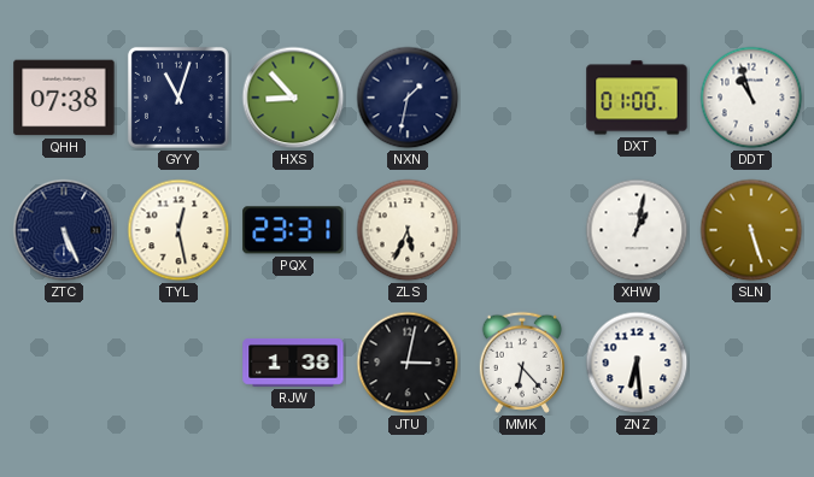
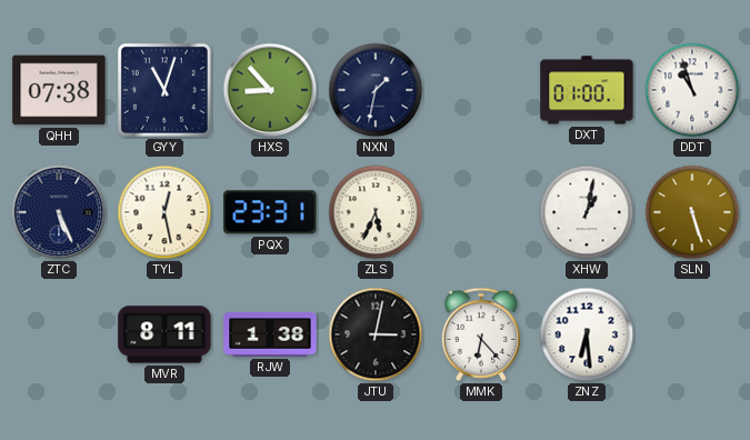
MVR: none -> 8:11 (164, 334)
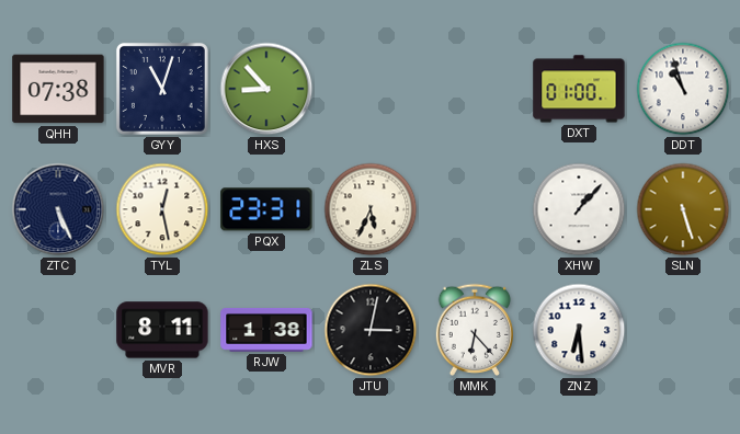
NXN: 1:32 -> none (376, 90)
XHW: 1:02 -> 1:07 (579, 209)
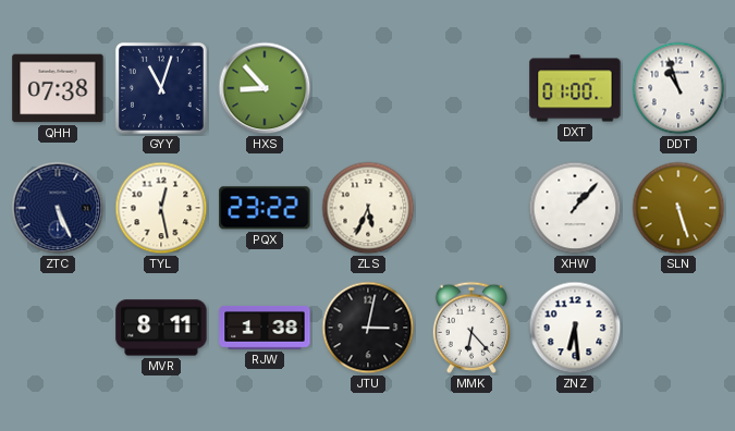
PQX: 23:31 -> 23:22 (265, 208)
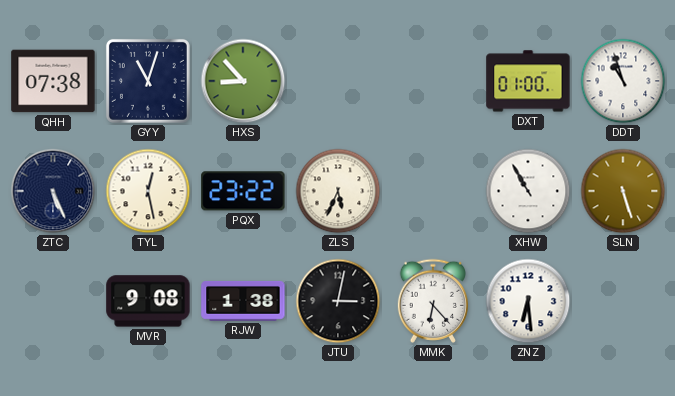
XHW: 1:07 -> 10:55 (528, 191)
MVR: 8:11 -> 9:08 (148, 301)
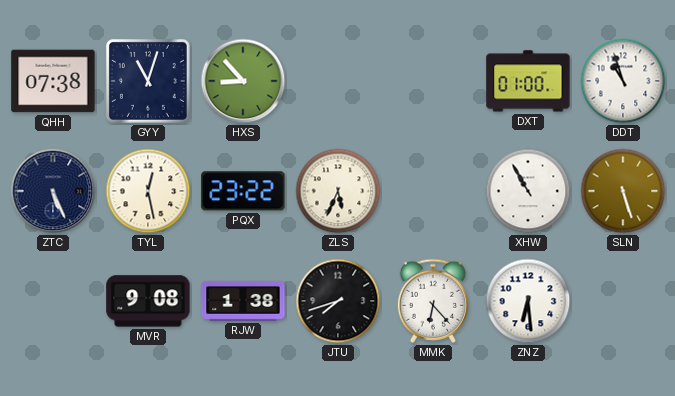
JTU: 3:02 -> 7:42 (338, 301)
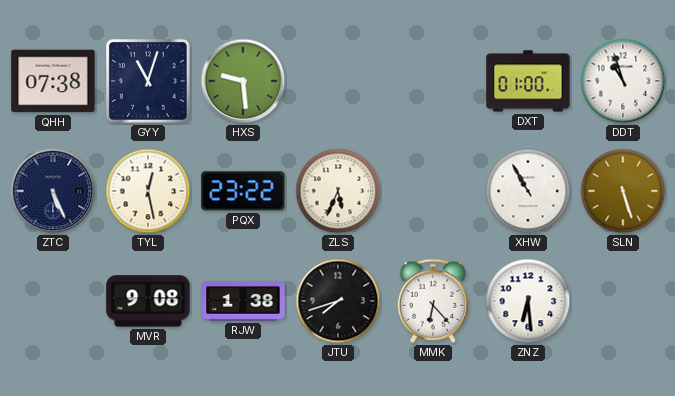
HXS: 8:53 -> 9:29 (243, 81)
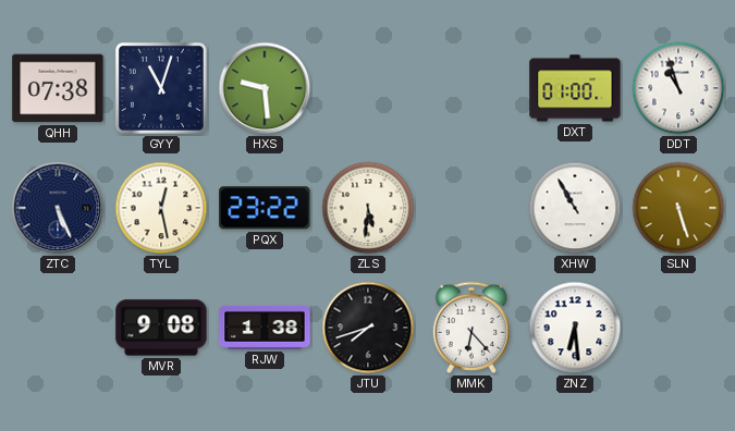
ZLS: 5:34 -> 5:31 (368, 208)
